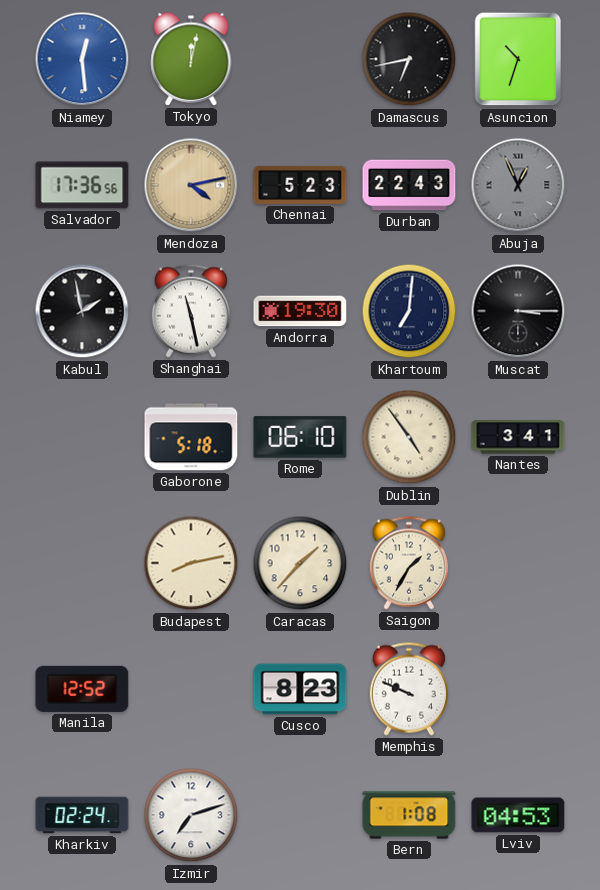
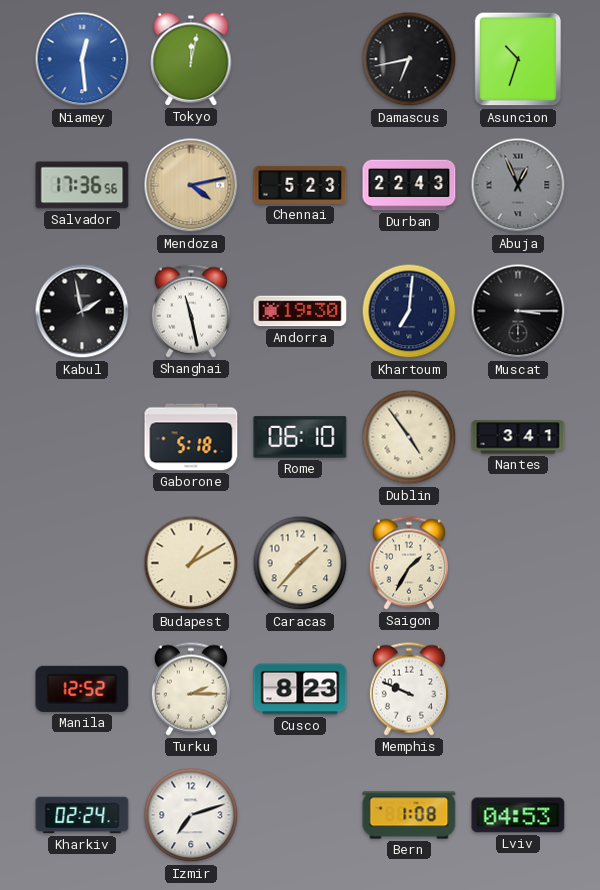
Budapest: 8:13 -> 1:10 (191, 563)
Turku: none -> 2:15 (191, 689)
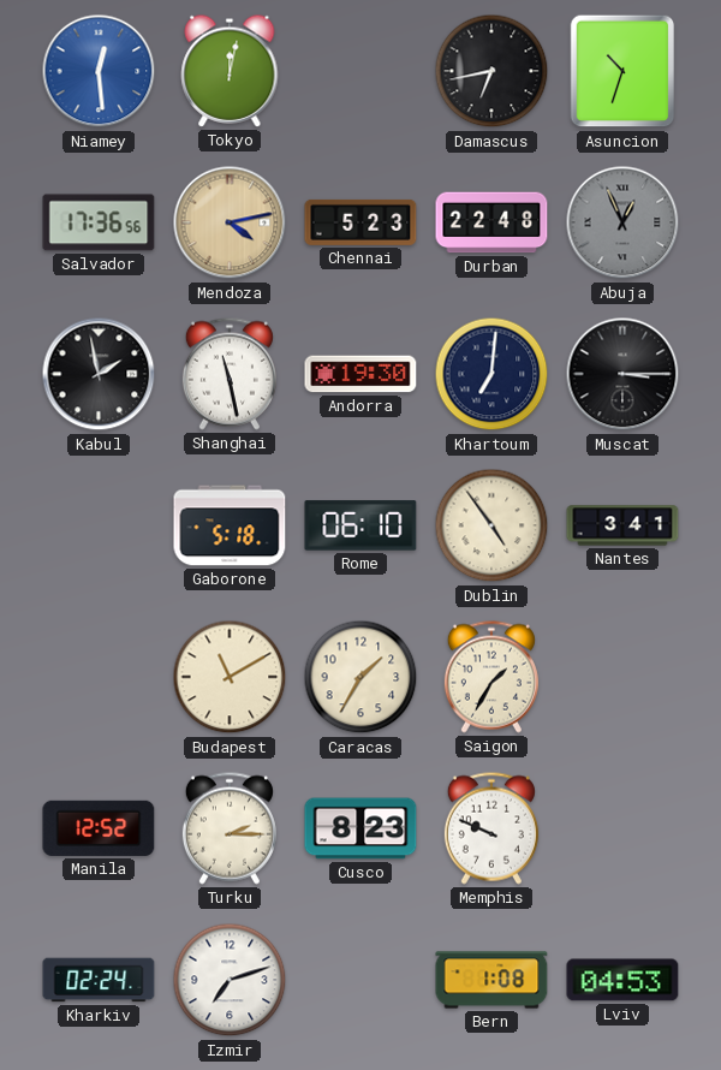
Durban: 22:43 -> 22:48 (491, 222)
Budapest: 1:10 -> 11:10 (230, 677)
Caracas: 1:37 -> 1:35 (360, 677)
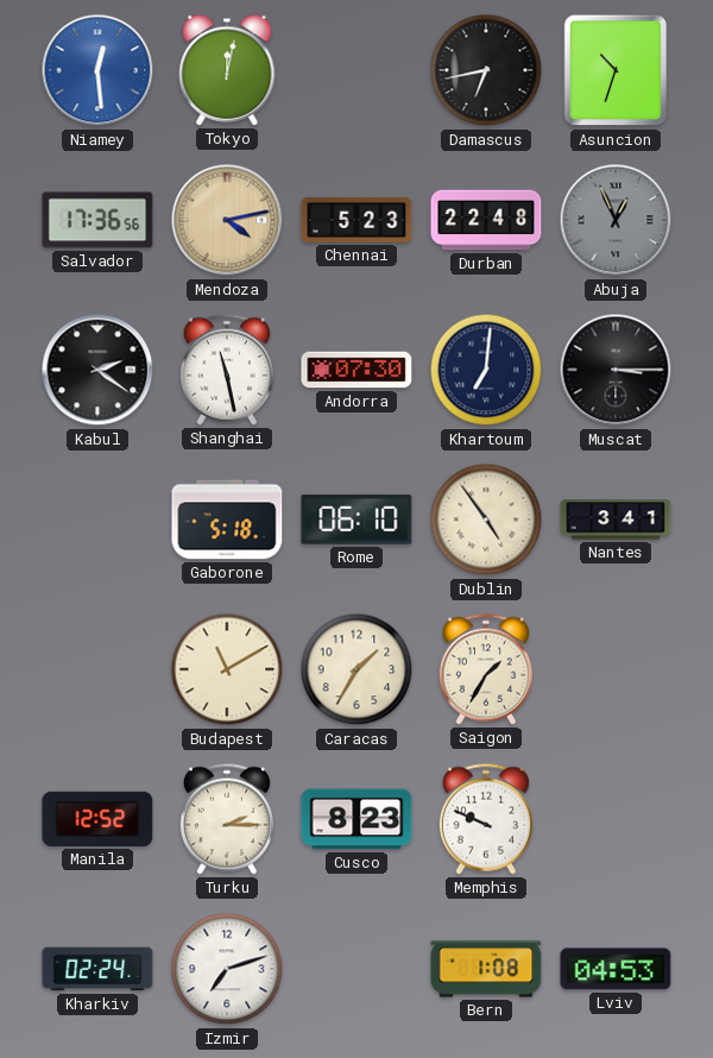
Kabul: 1:58 -> 2:21 (97, 370)
Andorra: 19:30 -> 07:30 (356, 370)
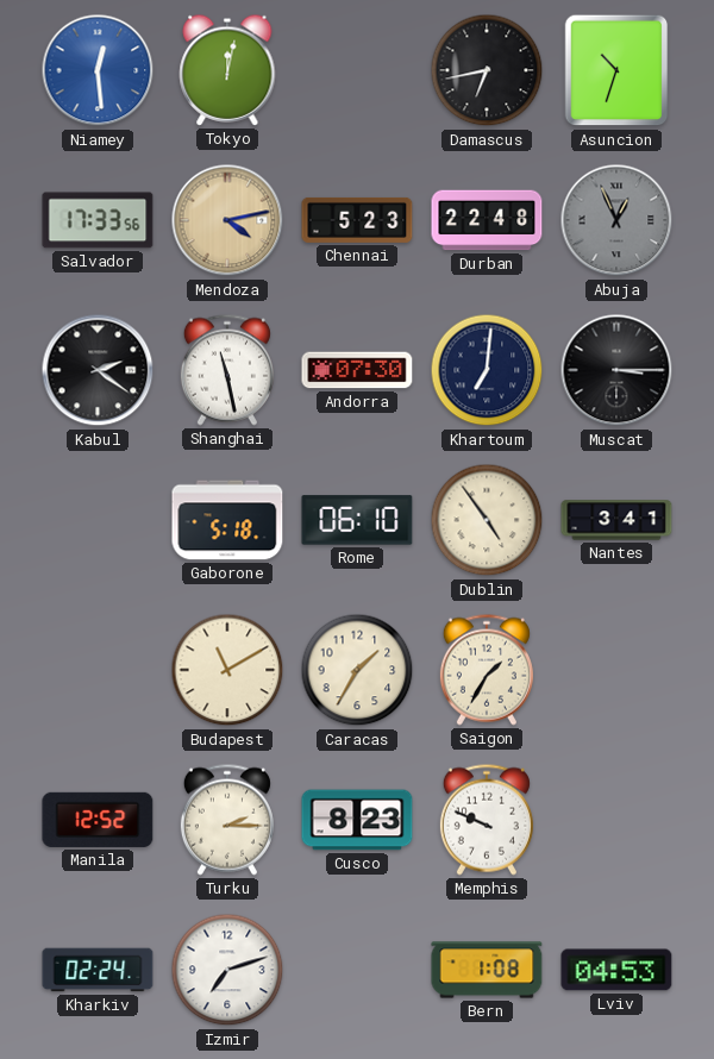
Salvador: 17:36 -> 17:33 (98, 220)
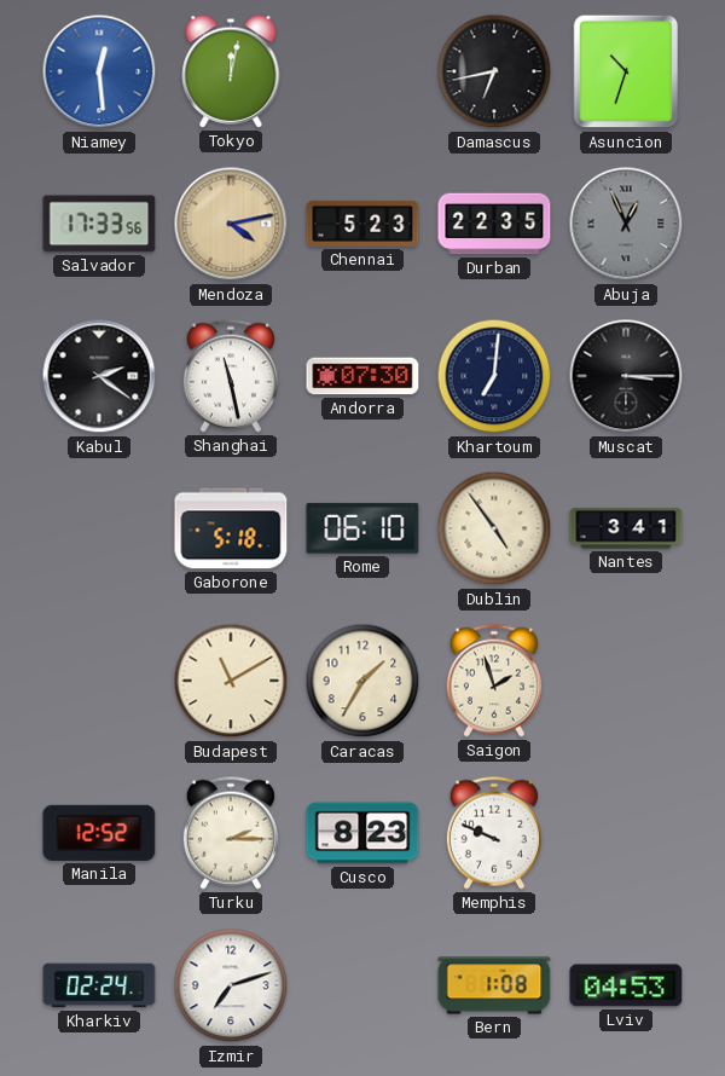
Durban: 22:48 -> 22:35 (494, 224)
Saigon: 1:35 -> 1:57 (494, 681)
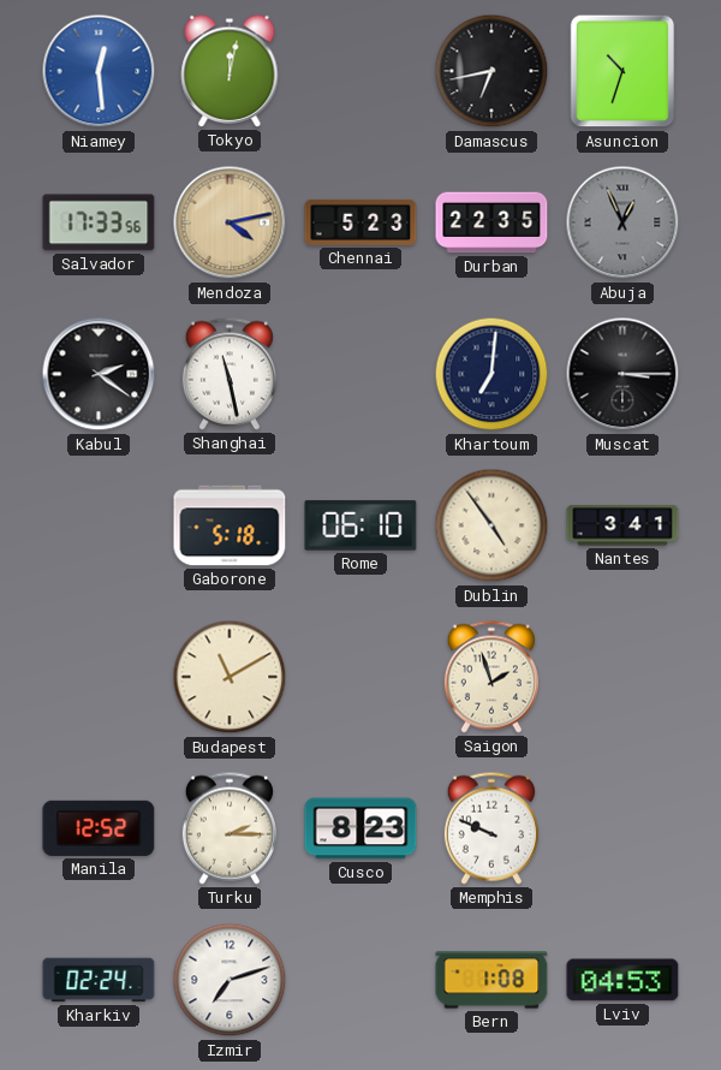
Andorra: 07:30 -> none (362, 376)
Caracas: 1:35 -> none (362, 681)
